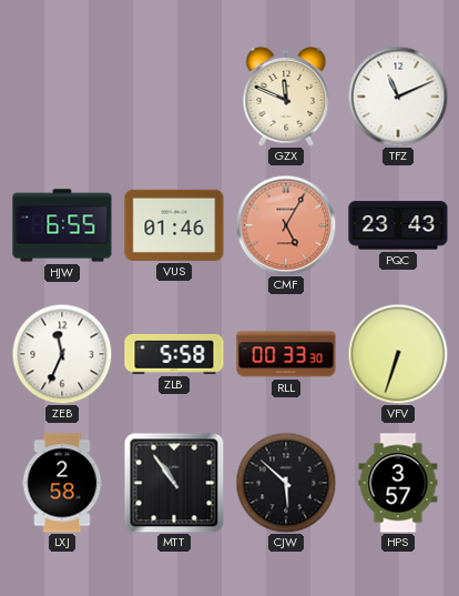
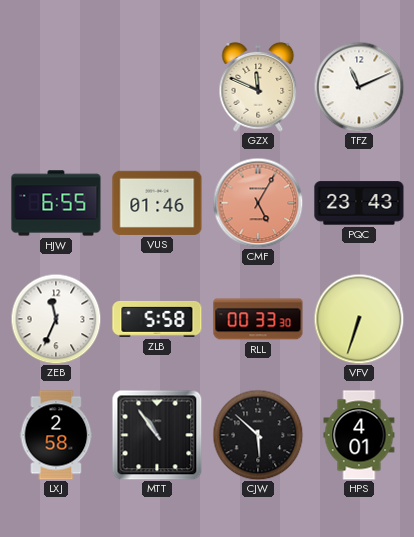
HPS: 3:57 -> 4:01 (359, 435)
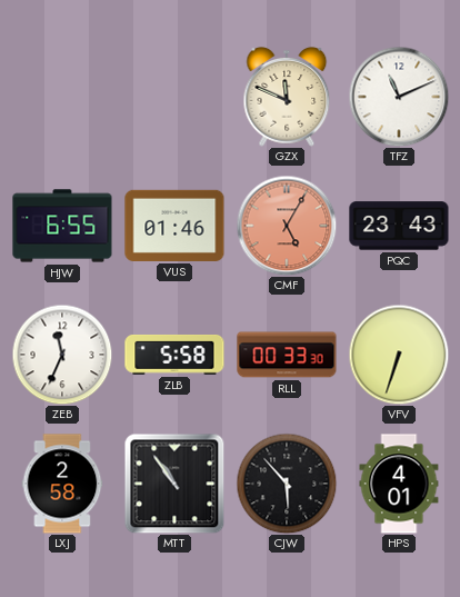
CJW: 5:52 -> 5:53 (287, 484)
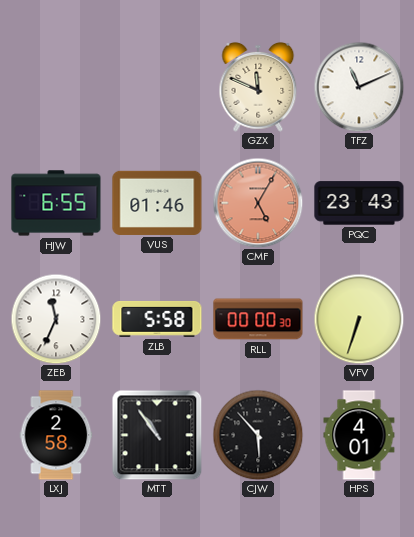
RLL: 00:33 -> 00:00 (258, 319)
